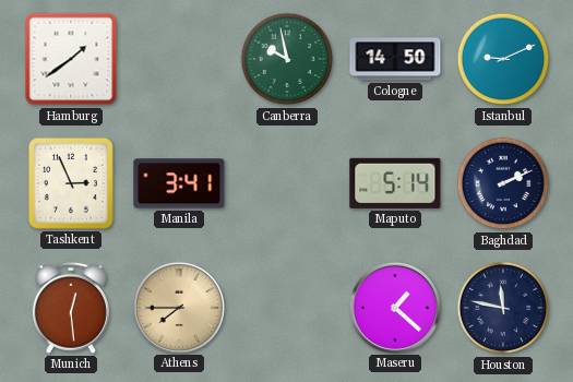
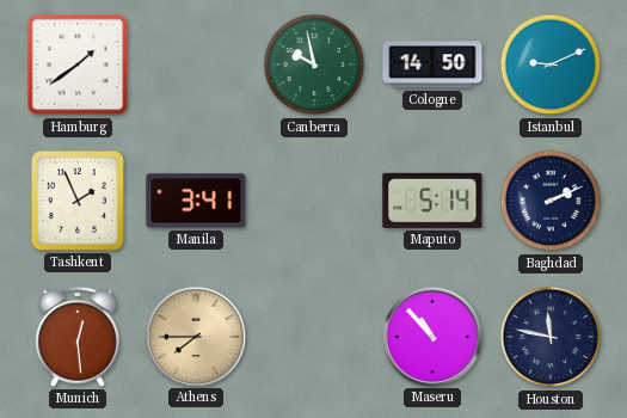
Tashkent: 2:56 -> 1:56 (78, 201)
Maseru: 1:22 -> 10:53 (431, 336)
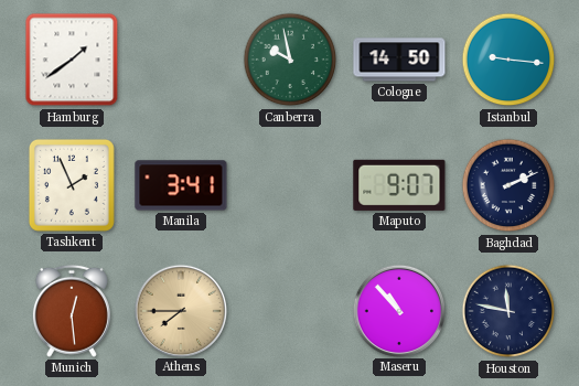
Istanbul: 9:11 -> 9:16 (508, 60)
Maputo: 5:14 -> 9:07 (399, 185)
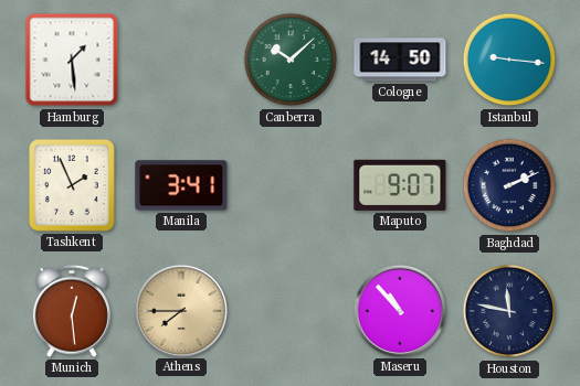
Hamburg: 1:39 -> 1:29 (72, 60)
Canberra: 9:58 -> 10:08 (291, 60)
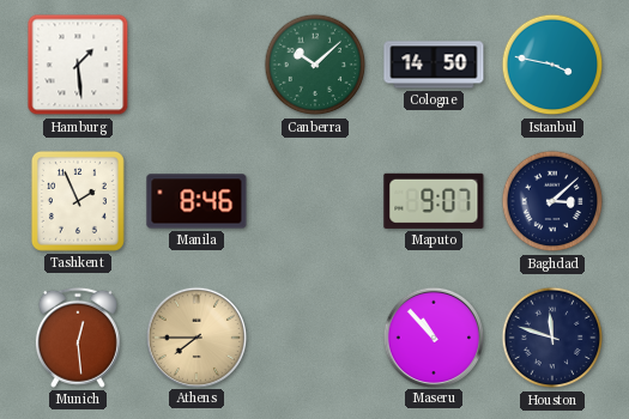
Istanbul: 9:16 -> 3:47 (552, 65)
Manila: 3:41 -> 8:46 (196, 201)
Baghdad: 2:11 -> 3:08 (552, 201)
Houston: 11:47 -> 11:48 (552, 338)
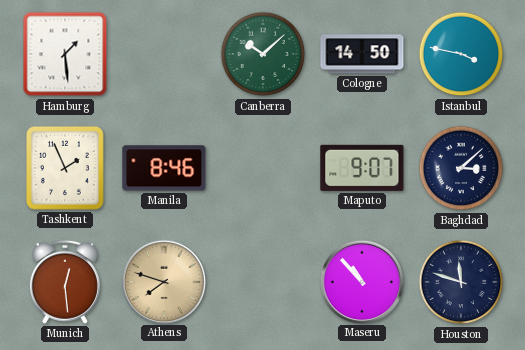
Athens: 7:45 -> 7:48 (163, 281)
